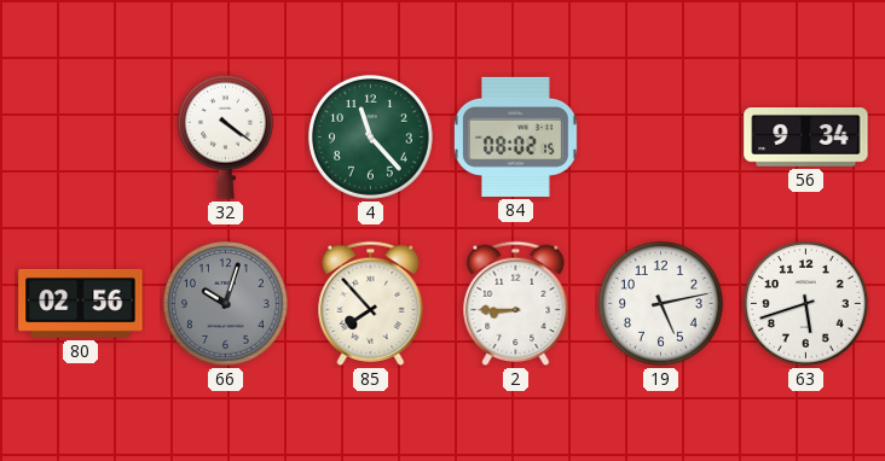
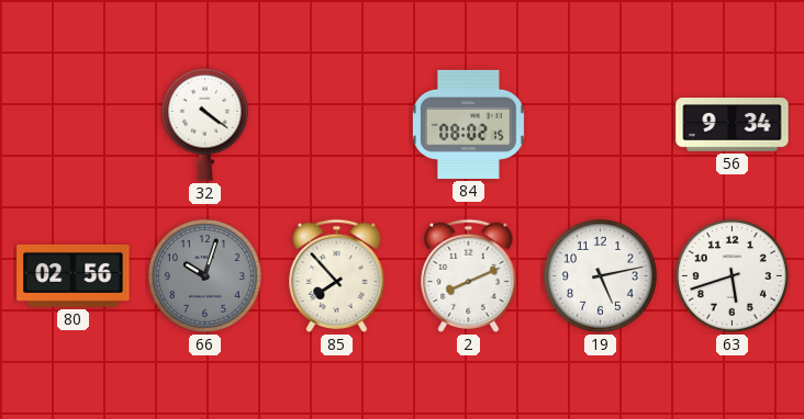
4: 11:23 -> none (371, 138)
2: 8:45 -> 8:11 (469, 276)
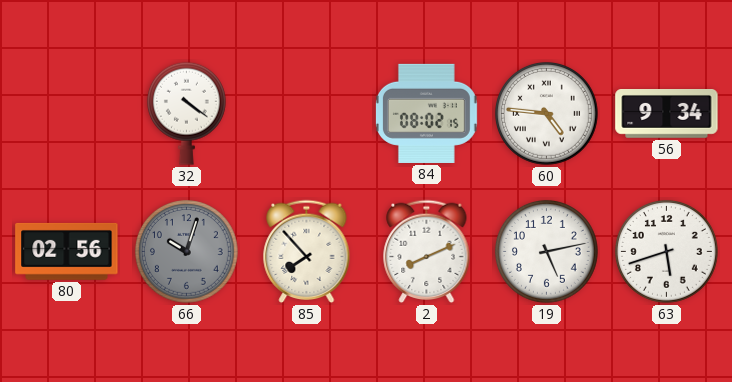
60: none -> 4:46 (547, 114)
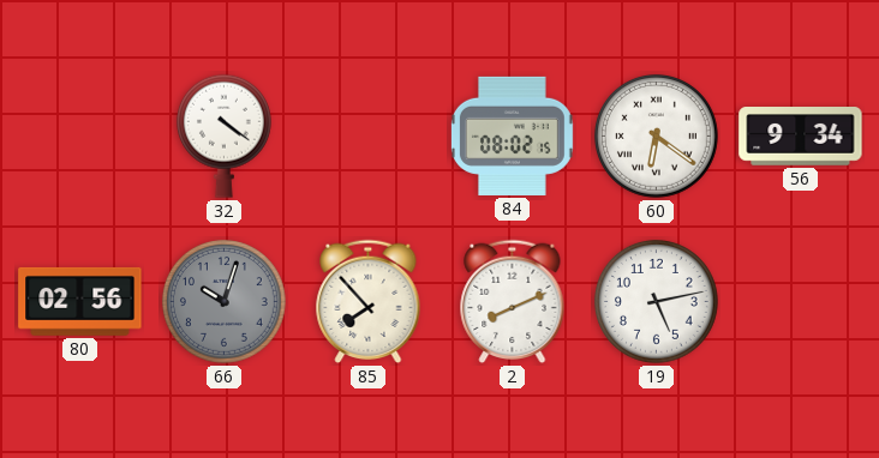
60: 4:46 -> 6:21 (657, 137)
63: 5:42 -> none (667, 252)
